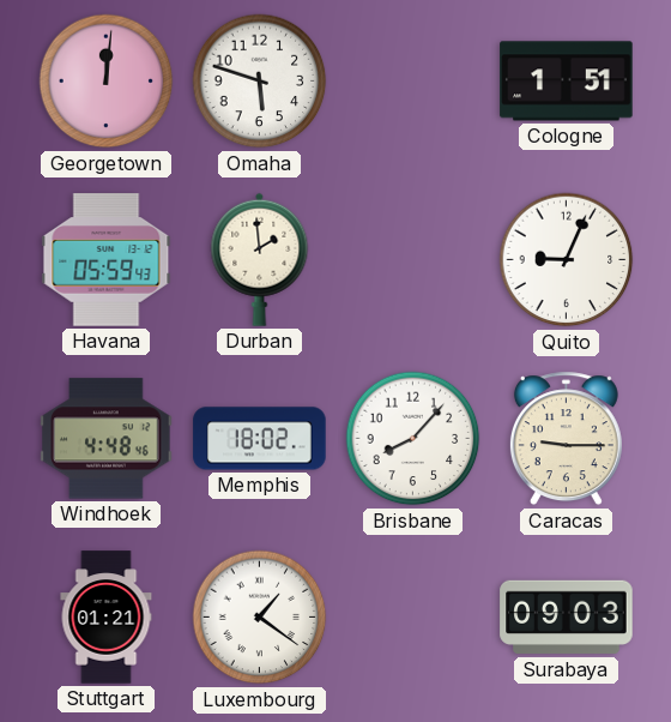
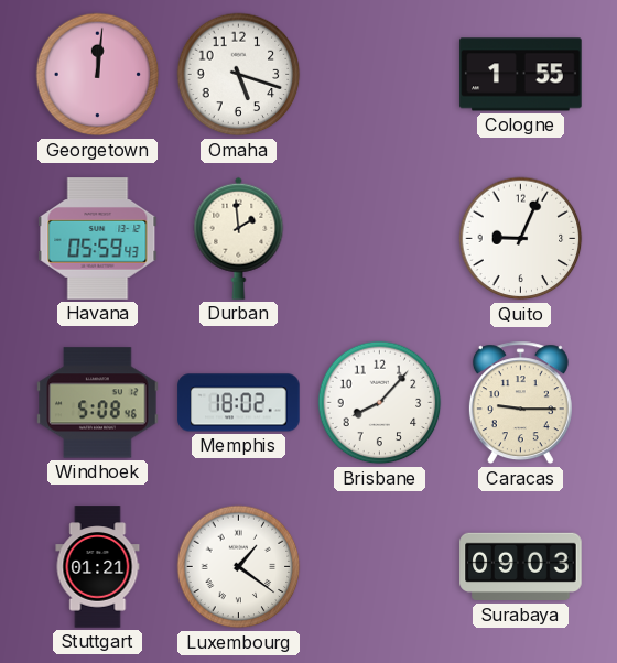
Omaha: 5:48 -> 5:18 (239, 75)
Cologne: 1:51 -> 1:55 (521, 75)
Windhoek: 4:48 -> 5:08 (98, 403)
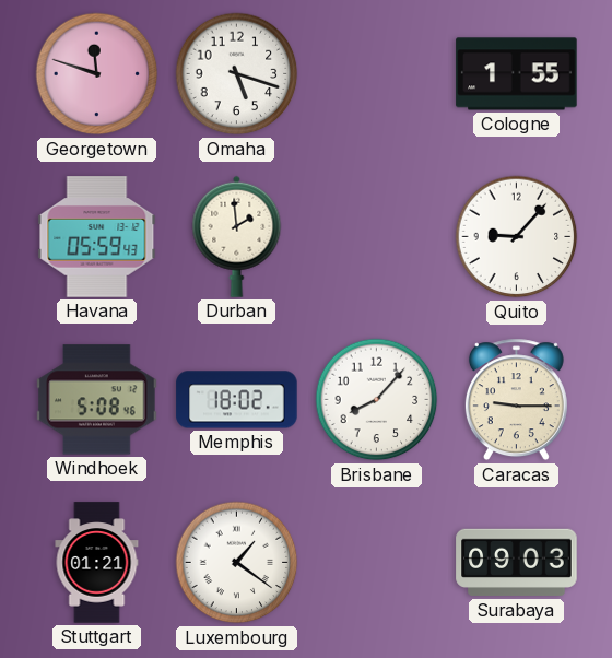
Georgetown: 12:01 -> 11:48 (97, 74)
Quito: 9:04 -> 9:07 (517, 237)
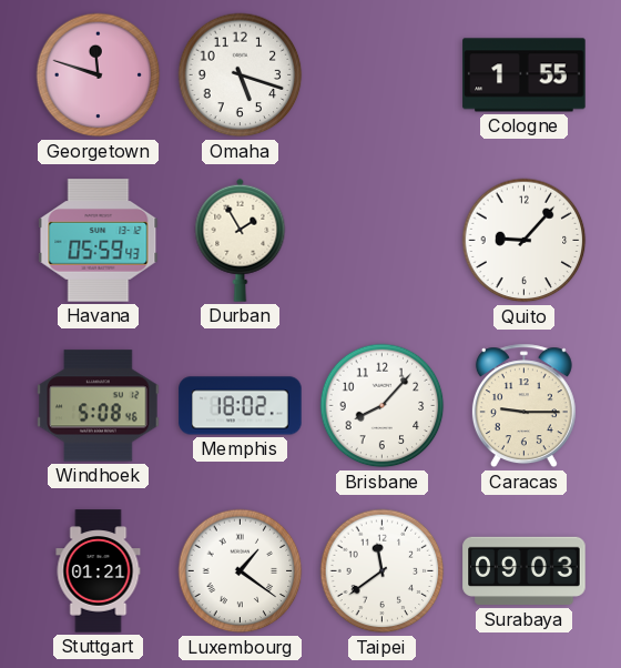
Durban: 1:59 -> 1:55 (241, 240)
Taipei: none -> 11:39 (383, 571)
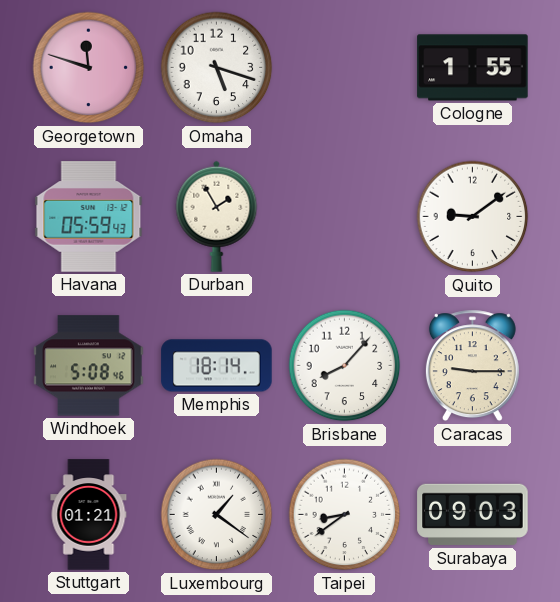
Quito: 9:07 -> 9:09 (473, 217)
Memphis: 18:02 -> 18:14 (217, 366)
Taipei: 11:39 -> 8:39 (345, 515)
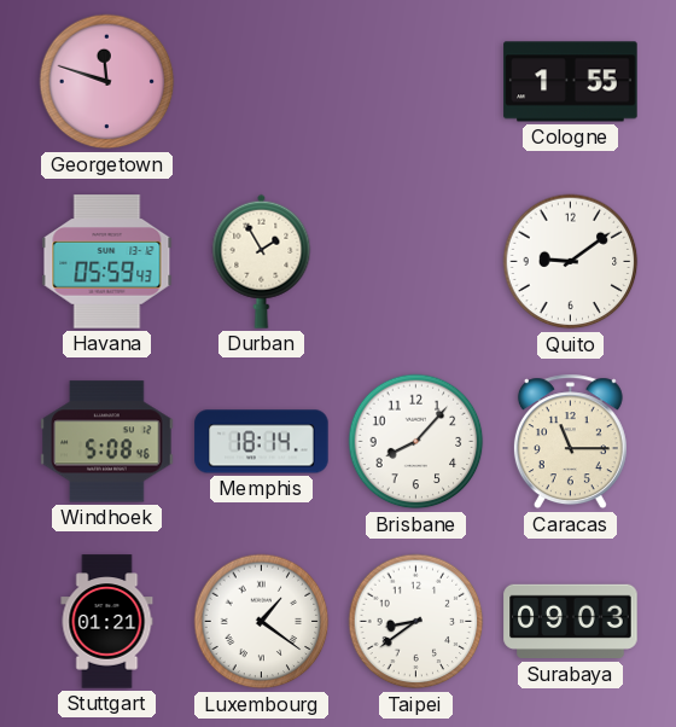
Omaha: 5:18 -> none (217, 68)
Caracas: 9:15 -> 11:15 (570, 442)
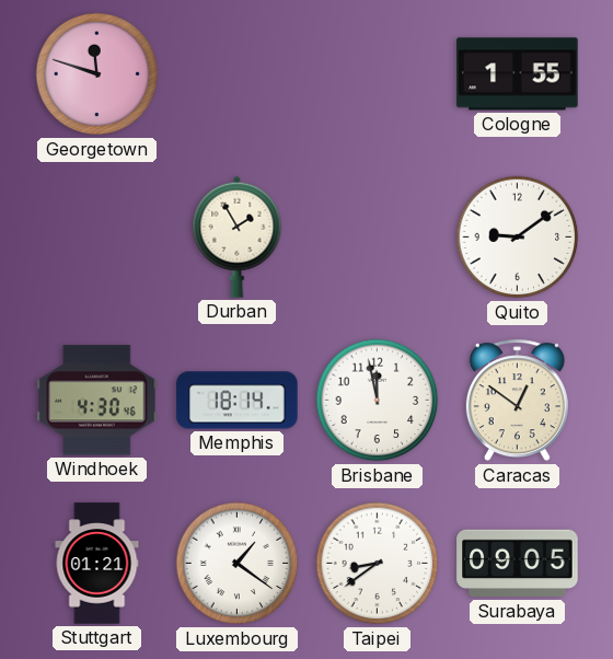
Havana: 05:59 -> none (107, 262)
Windhoek: 5:08 -> 4:30 (97, 401)
Brisbane: 8:07 -> 11:58 (378, 401)
Caracas: 11:15 -> 12:51 (517, 401)
Surabaya: 09:03 -> 09:05 (518, 564)
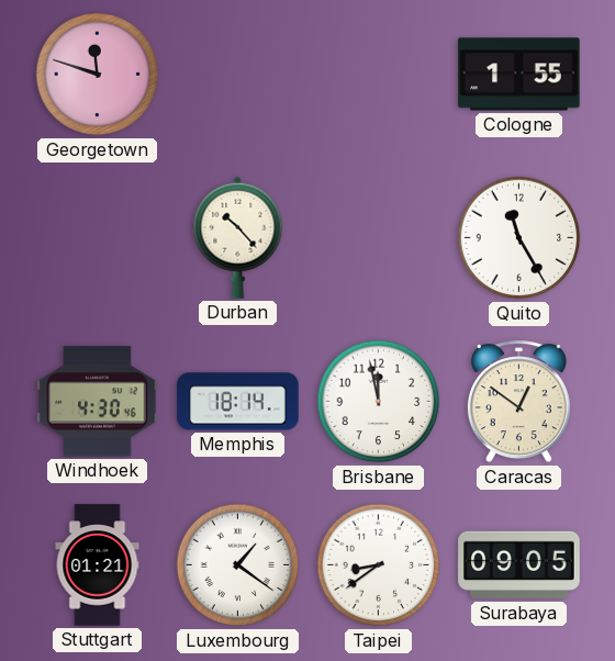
Durban: 1:55 -> 10:23 (238, 237)
Quito: 9:09 -> 11:25 (519, 238)
